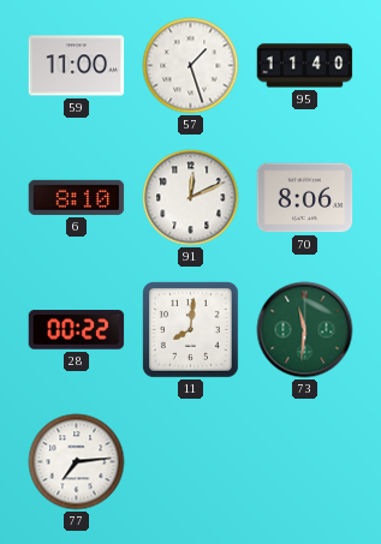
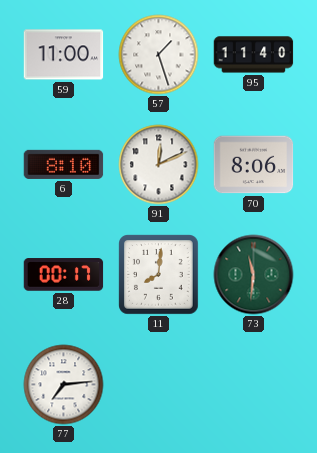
28: 00:22 -> 00:17 (64, 275)
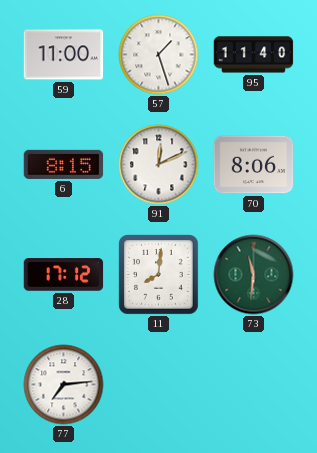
6: 8:10 -> 8:15 (64, 164)
28: 00:17 -> 17:12 (64, 275)
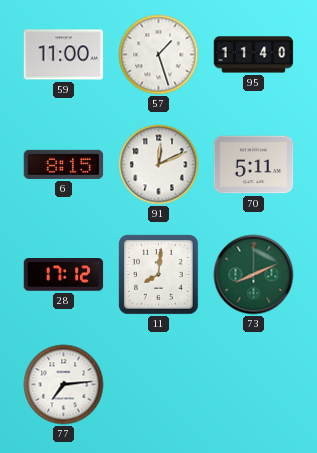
70: 8:06 -> 5:11 (254, 165)
73: 11:31 -> 8:11 (254, 275)
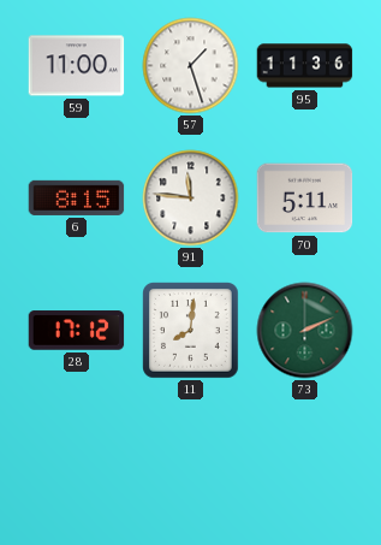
95: 11:40 -> 11:36 (305, 66)
91: 12:11 -> 11:46 (191, 199)
73: 8:11 -> 2:11 (305, 331)
77: 7:14 -> none (64, 385)
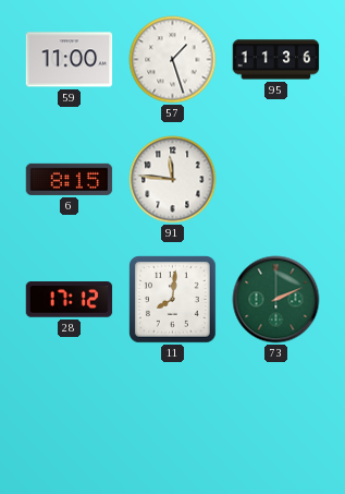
70: 5:11 -> none (305, 199)
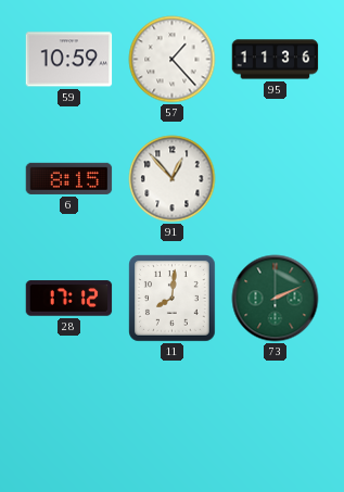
59: 11:00 -> 10:59 (69, 60)
57: 1:27 -> 1:23 (173, 60)
91: 11:46 -> 12:53 (173, 179)
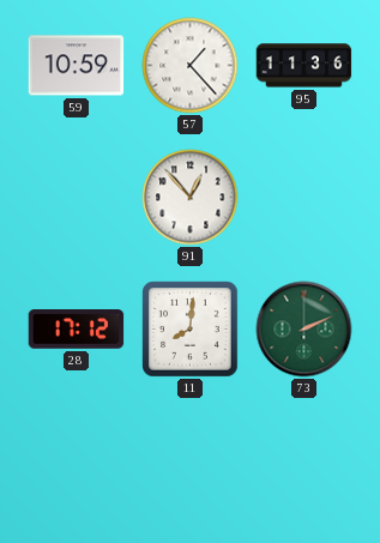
6: 8:15 -> none (69, 178)
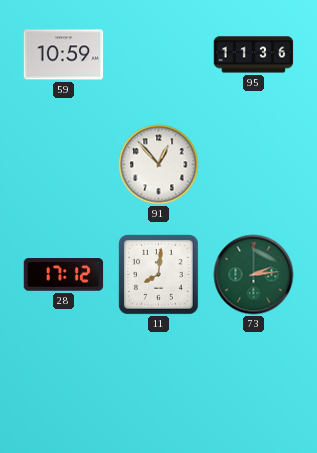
57: 1:23 -> none (191, 66)
73: 2:11 -> 2:14 (254, 275)
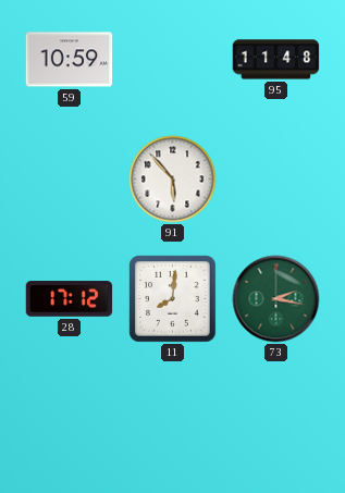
95: 11:36 -> 11:48 (276, 60)
91: 12:53 -> 5:53 (173, 180)
73: 2:14 -> 2:17 (276, 299)
